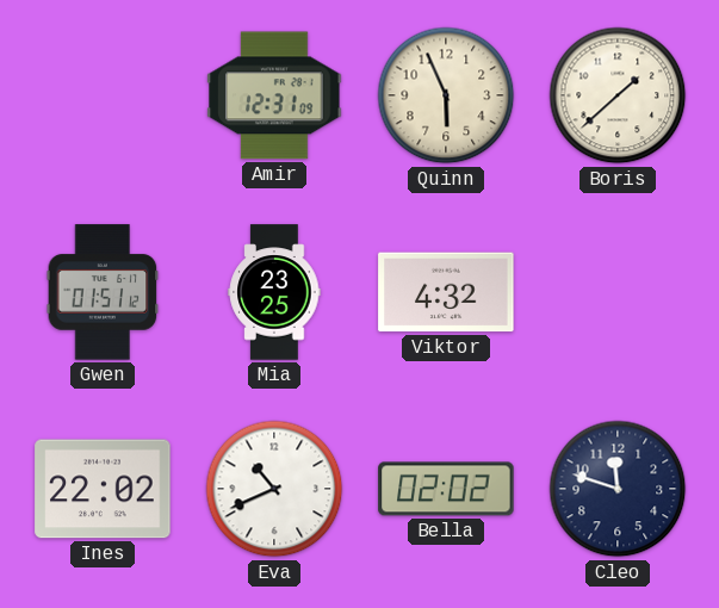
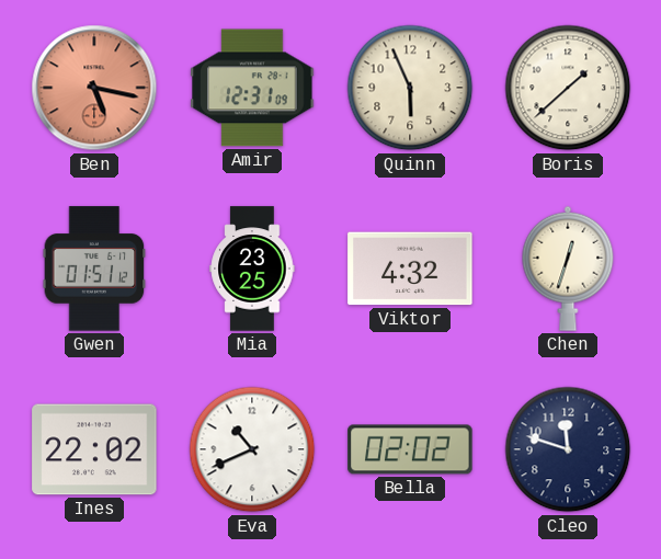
Ben: none -> 5:17 (94, 88)
Chen: none -> 12:33 (568, 269)
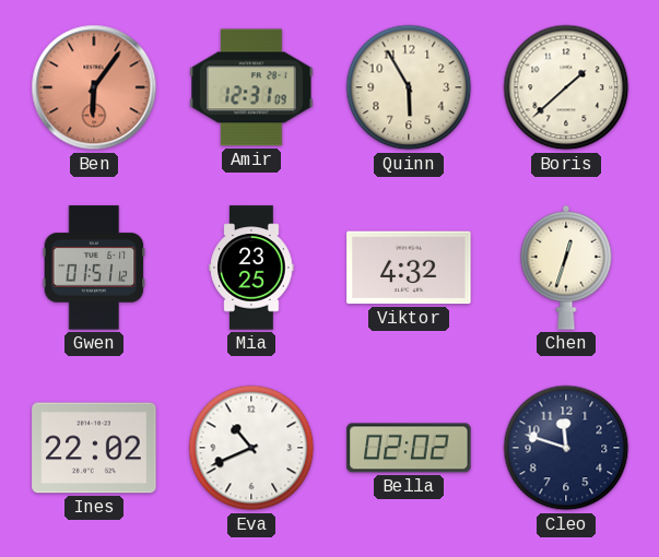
Ben: 5:17 -> 6:06 (94, 87)
Quinn: 5:56 -> 5:55 (409, 87)
